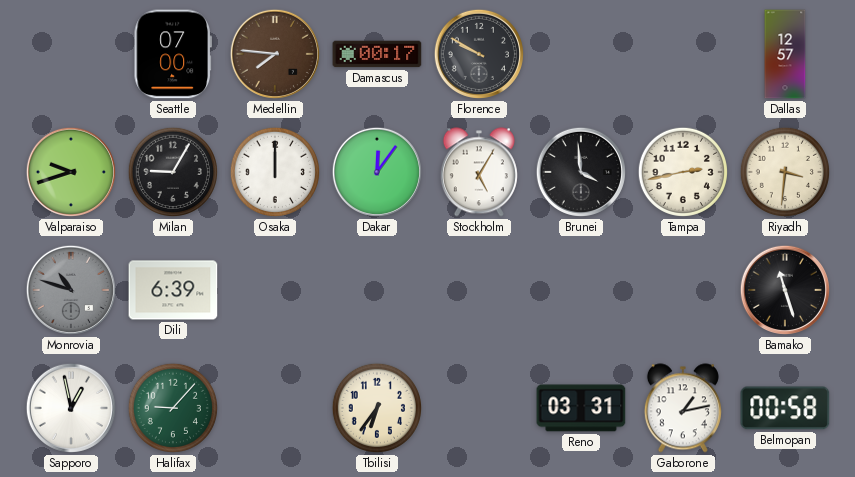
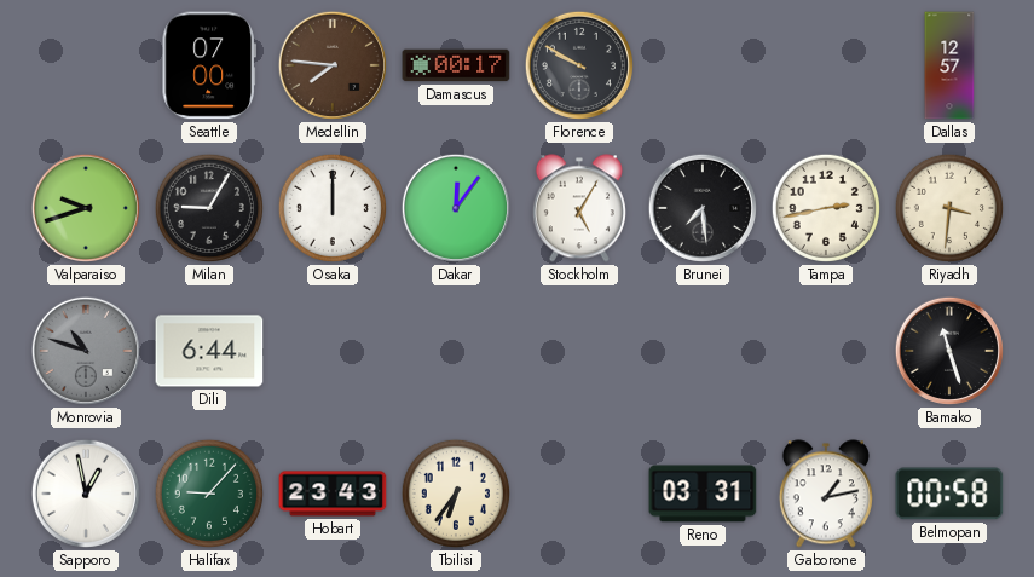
Brunei: 3:59 -> 7:29 (703, 208)
Dili: 6:39 -> 6:44 (209, 351)
Hobart: none -> 23:43 (333, 494)
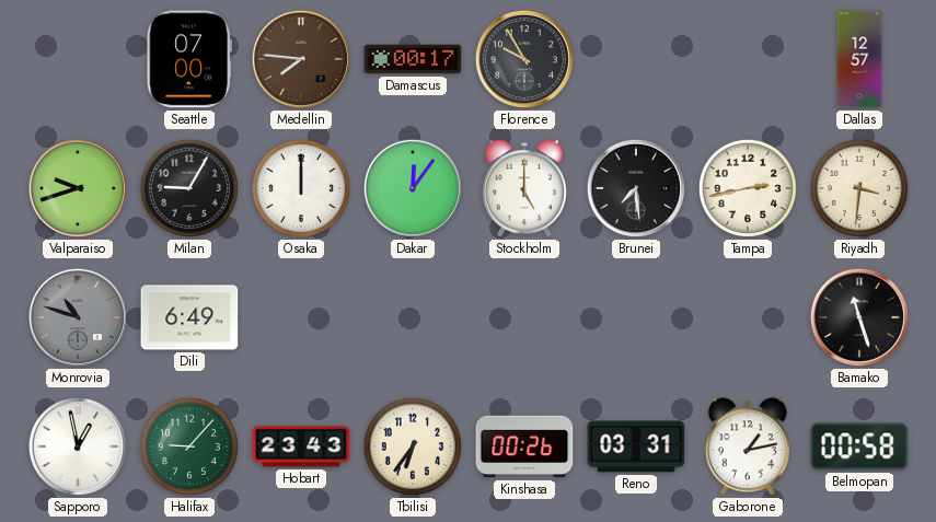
Florence: 9:50 -> 9:55 (524, 59)
Stockholm: 5:05 -> 5:00 (524, 188)
Dili: 6:44 -> 6:49 (189, 317)
Kinshasa: none -> 00:26 (524, 446)
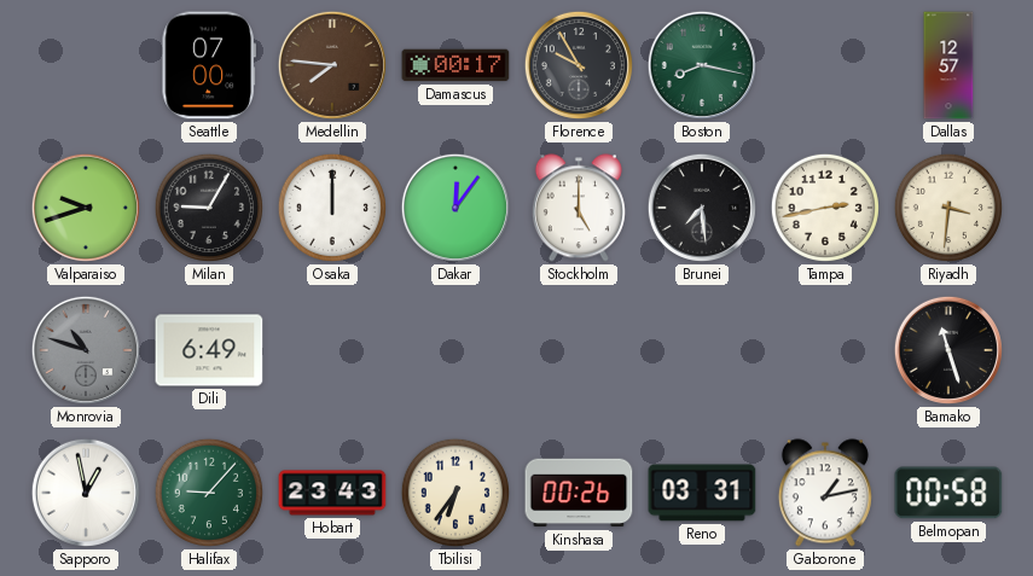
Boston: none -> 8:17 (702, 65)
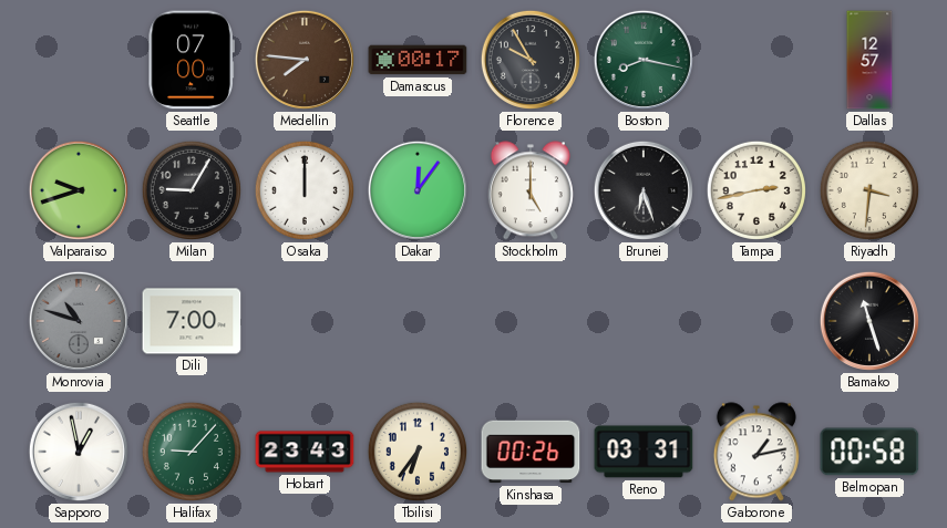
Brunei: 7:29 -> 6:27 (644, 190)
Dili: 6:49 -> 7:00 (192, 321)
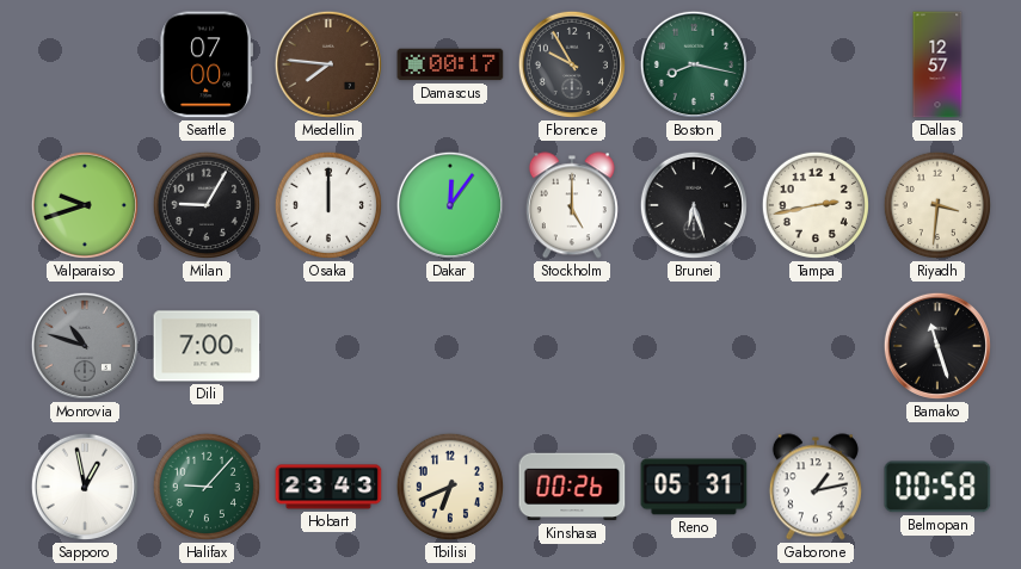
Tbilisi: 6:36 -> 6:41 (450, 487)
Reno: 03:31 -> 05:31 (694, 487)
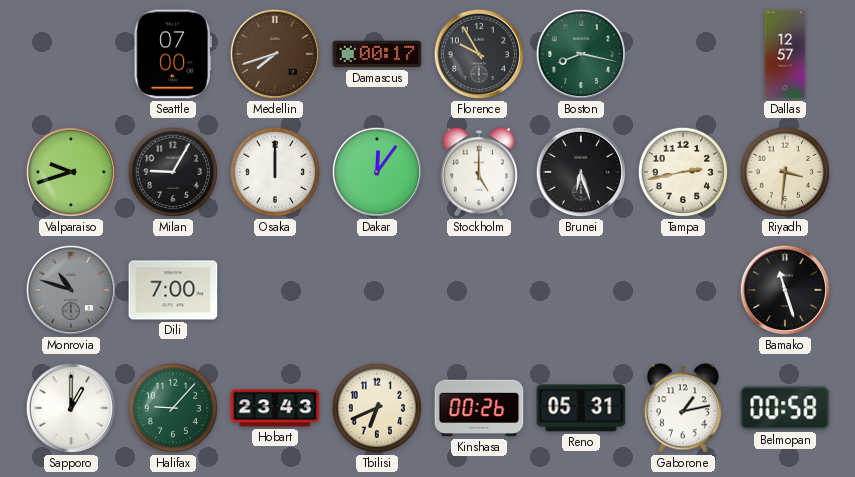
Medellin: 7:46 -> 7:42 (275, 54)
Sapporo: 12:58 -> 1:00 (71, 408)
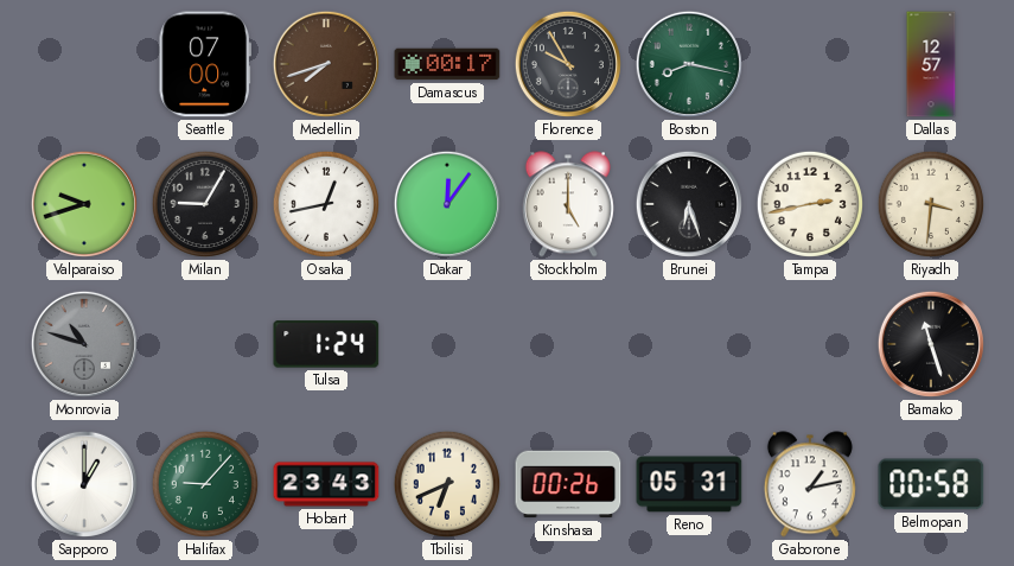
Osaka: 12:00 -> 12:43 (326, 204)
Dili: 7:00 -> none (173, 290)
Tulsa: none -> 1:24 (326, 344)
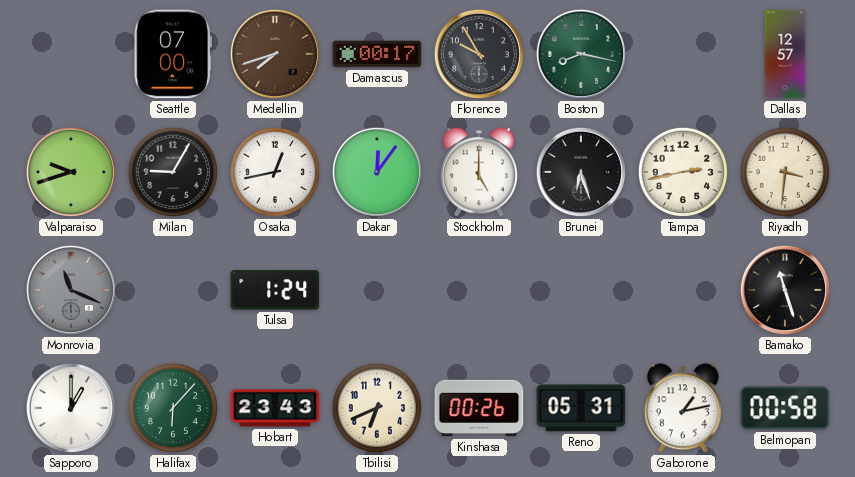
Monrovia: 10:48 -> 11:19 (71, 290)
Halifax: 9:07 -> 6:07 (173, 408)
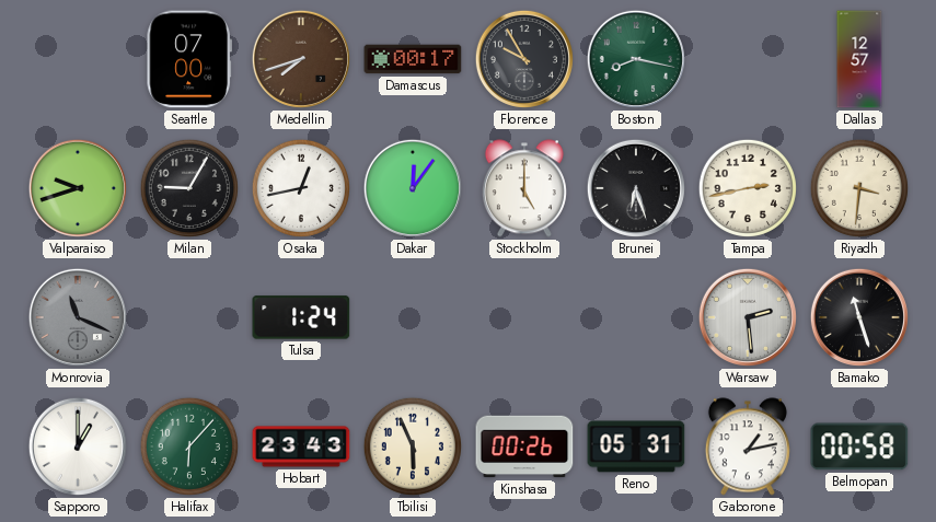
Warsaw: none -> 2:29 (748, 317)
Tbilisi: 6:41 -> 5:56 (413, 446)
